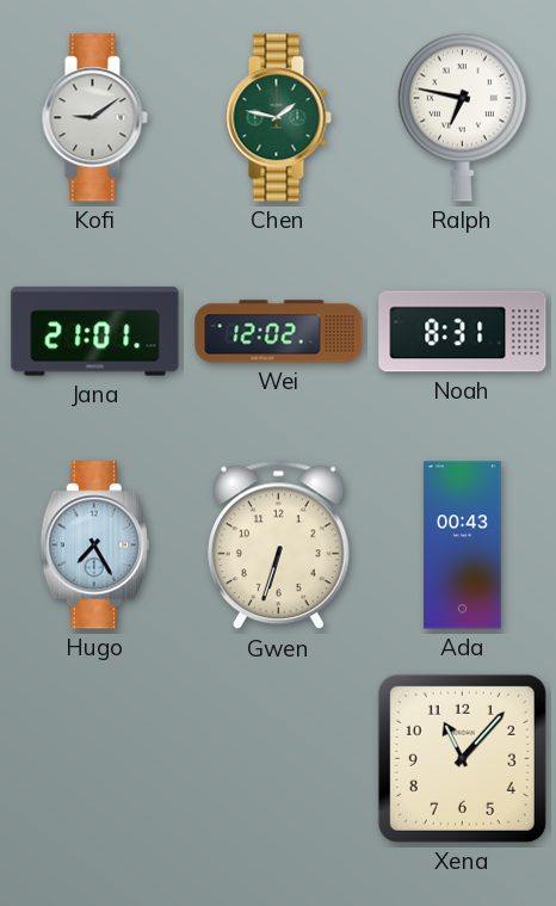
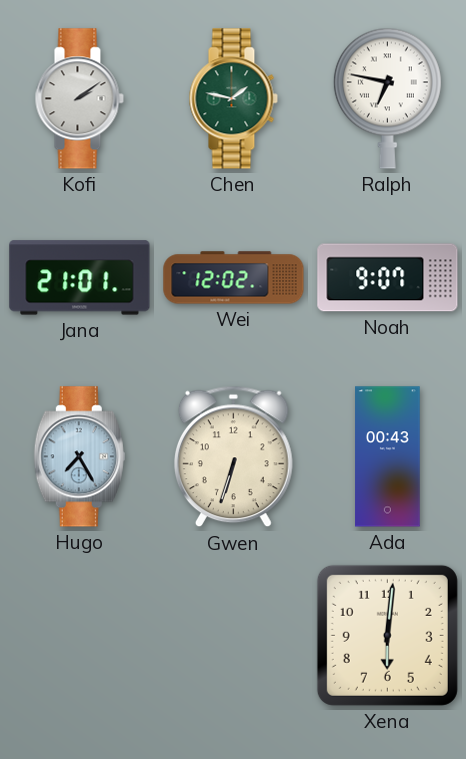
Kofi: 9:09 -> 2:09 (79, 99)
Noah: 8:31 -> 9:07 (388, 278)
Xena: 11:07 -> 6:01 (387, 635)
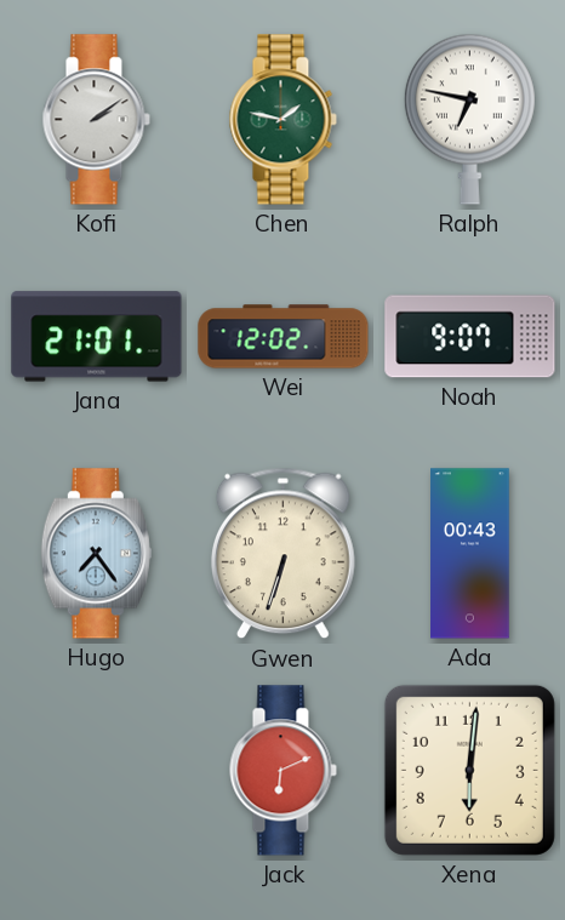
Hugo: 7:25 -> 7:24 (96, 554)
Jack: none -> 6:11 (282, 771)
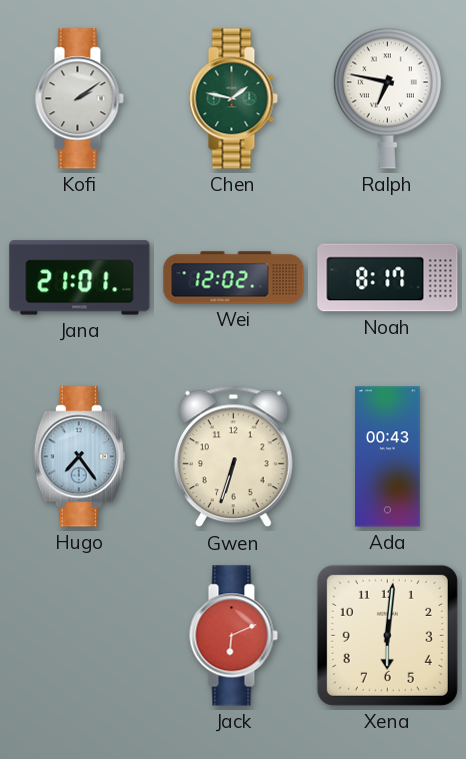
Noah: 9:07 -> 8:17 (388, 278)
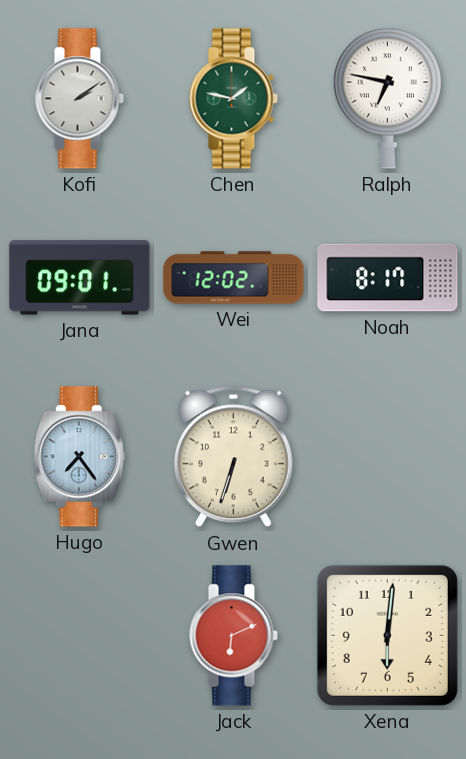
Jana: 21:01 -> 09:01 (80, 278)
Ada: 00:43 -> none (388, 457)
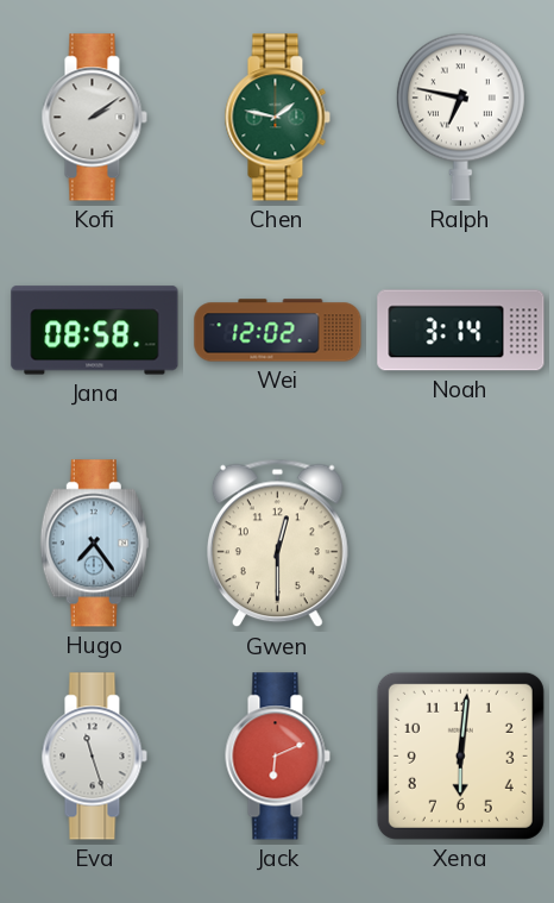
Jana: 09:01 -> 08:58 (95, 331)
Noah: 8:17 -> 3:14 (461, 331)
Gwen: 6:33 -> 12:30 (277, 544)
Eva: none -> 11:27 (94, 757)
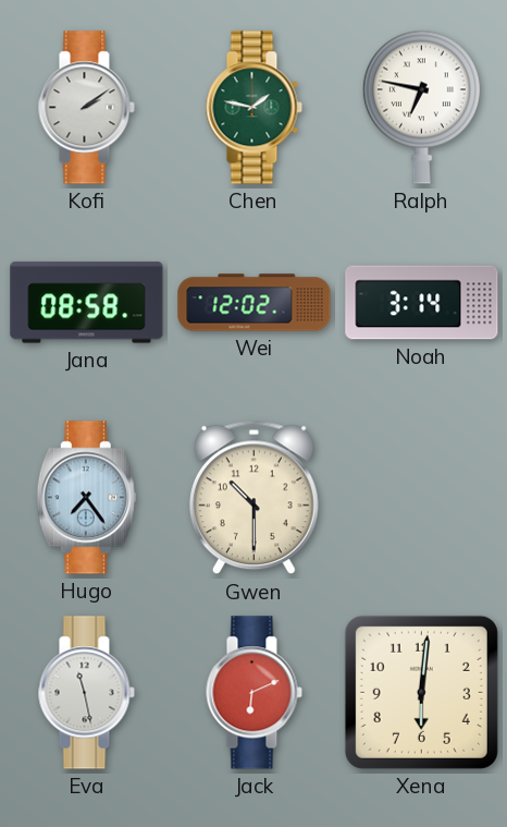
Gwen: 12:30 -> 10:30 (253, 498)
Eva: 11:27 -> 11:28 (86, 693)
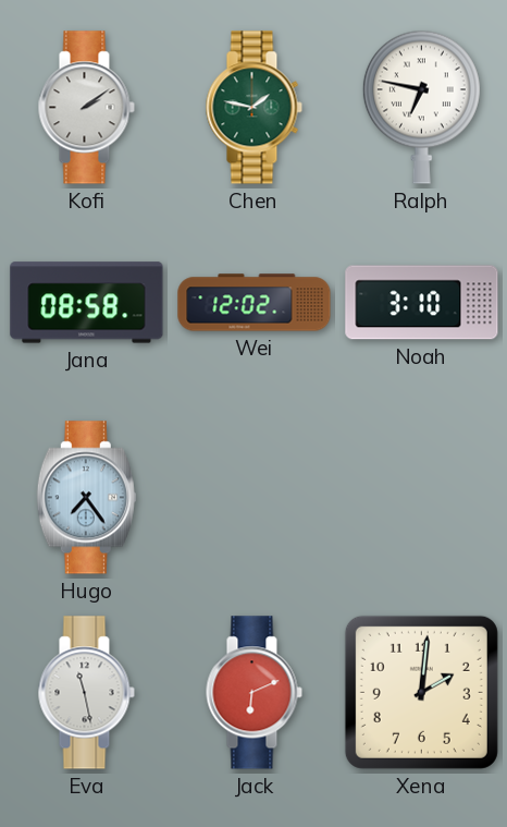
Noah: 3:14 -> 3:10 (422, 303)
Gwen: 10:30 -> none (253, 498)
Xena: 6:01 -> 2:01 (421, 692)
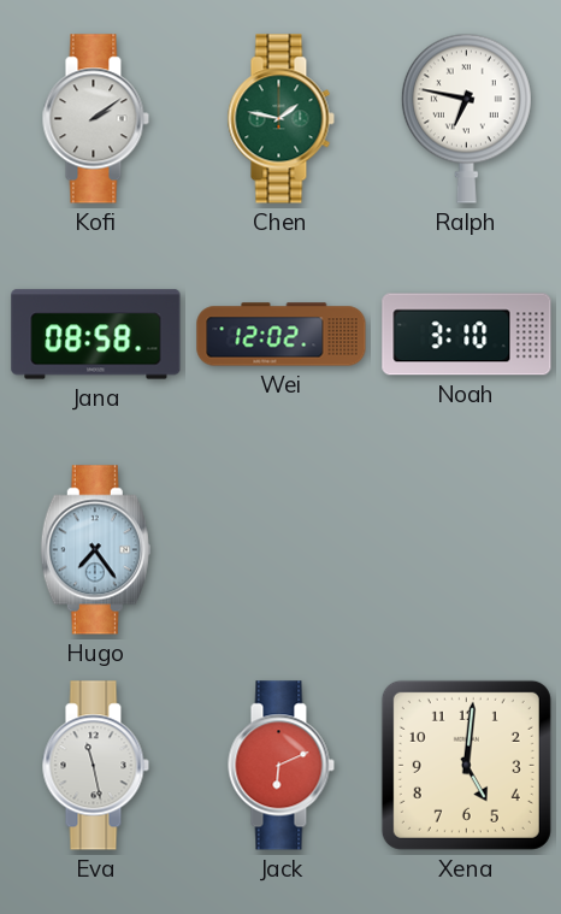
Xena: 2:01 -> 5:01 (466, 765)
